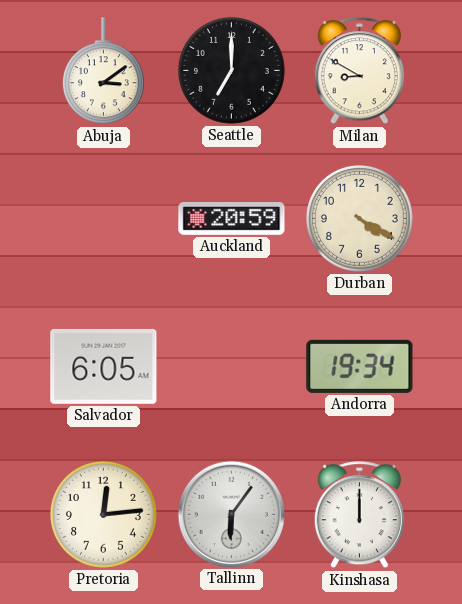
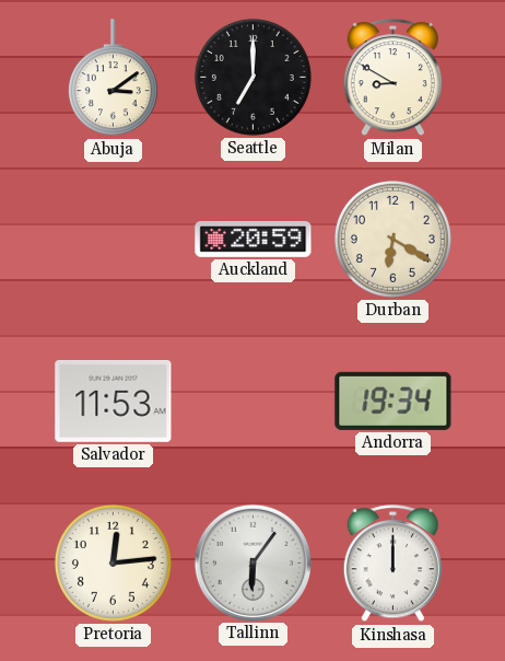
Durban: 4:20 -> 6:20 (392, 239)
Salvador: 6:05 -> 11:53 (114, 401)
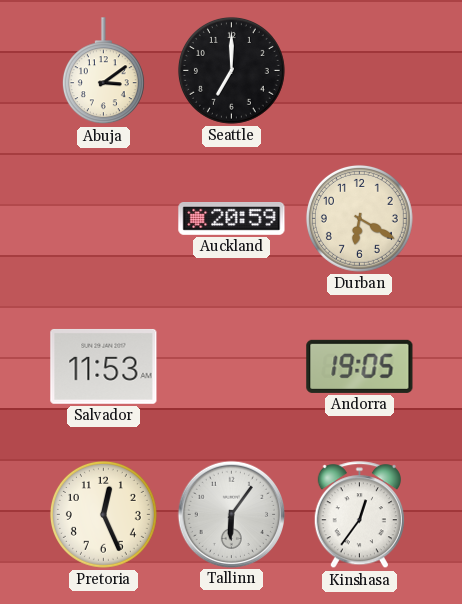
Milan: 8:50 -> none (392, 78)
Andorra: 19:34 -> 19:05 (360, 366)
Pretoria: 12:14 -> 12:26 (103, 514)
Kinshasa: 12:00 -> 12:36 (359, 515)
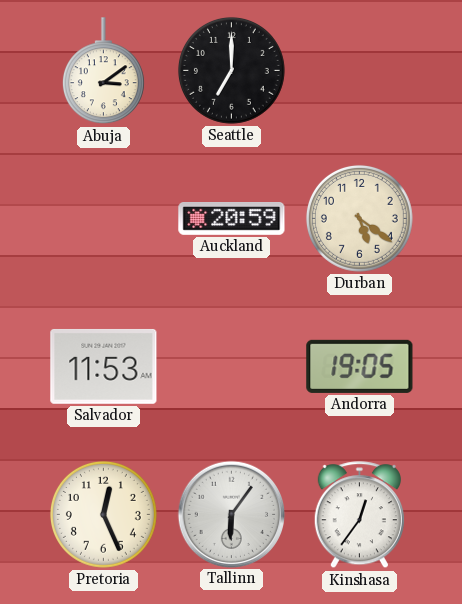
Durban: 6:20 -> 5:21 (359, 218)
